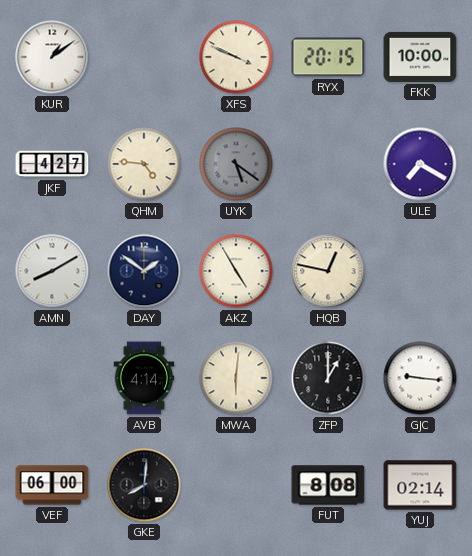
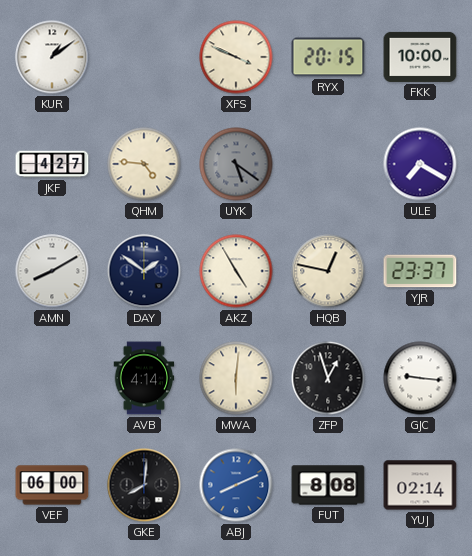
YJR: none -> 23:37 (420, 271)
ZFP: 1:00 -> 12:57 (328, 378)
ABJ: none -> 8:11 (236, 485)
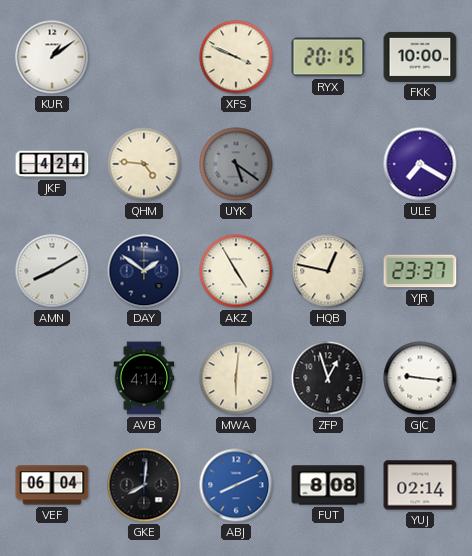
JKF: 4:27 -> 4:24 (52, 164)
VEF: 06:00 -> 06:04 (52, 485)
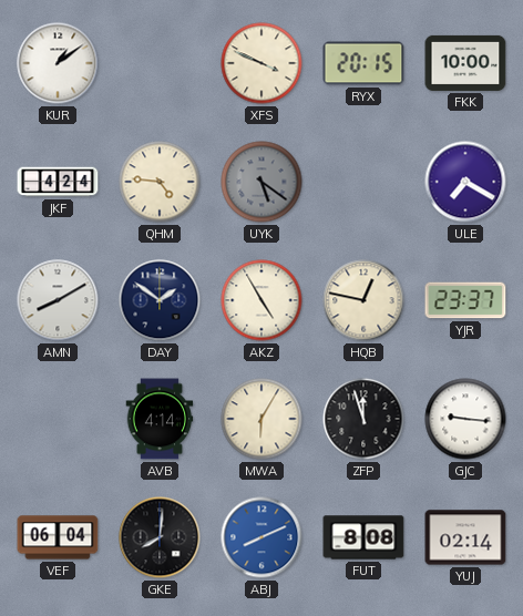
MWA: 6:01 -> 6:05 (261, 419)
ZFP: 12:57 -> 11:57 (363, 419)
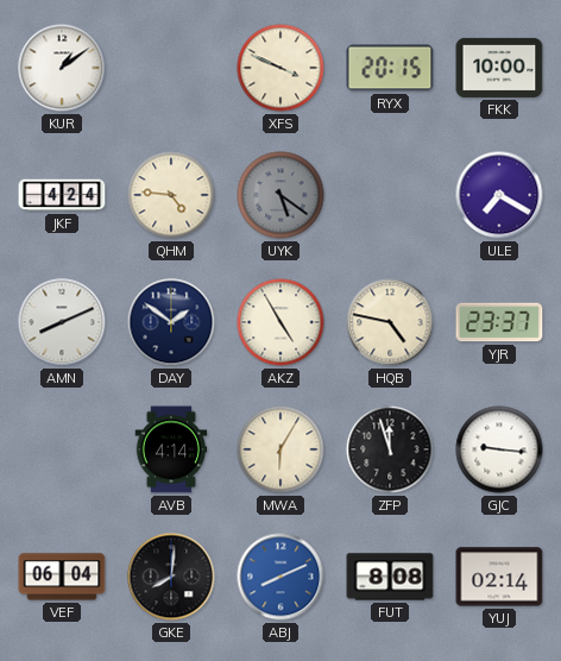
AMN: 8:10 -> 8:11 (62, 322)
HQB: 12:47 -> 4:47 (390, 322)
